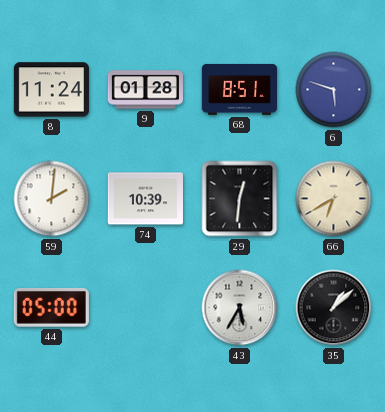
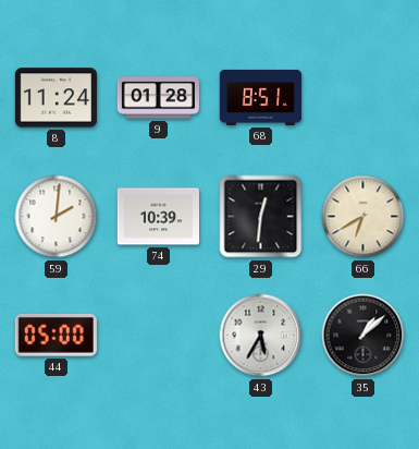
6: 5:48 -> none (334, 90)
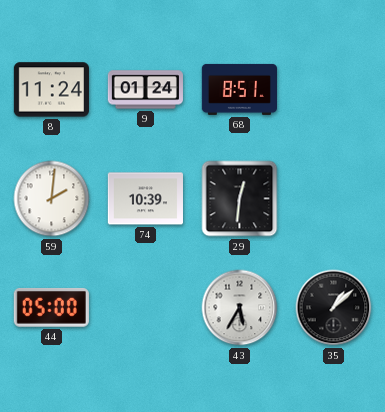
9: 01:28 -> 01:24 (145, 90)
66: 6:40 -> none (363, 217)
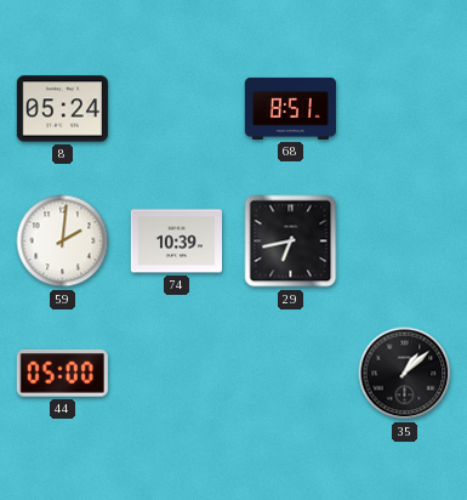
8: 11:24 -> 05:24 (62, 109)
9: 01:24 -> none (145, 90)
29: 12:31 -> 6:43 (291, 242)
43: 5:35 -> none (240, 308)
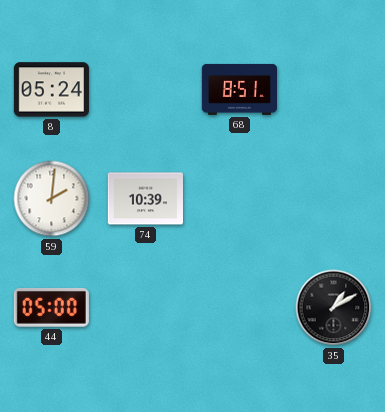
29: 6:43 -> none (291, 242)
35: 1:08 -> 1:10 (334, 308)
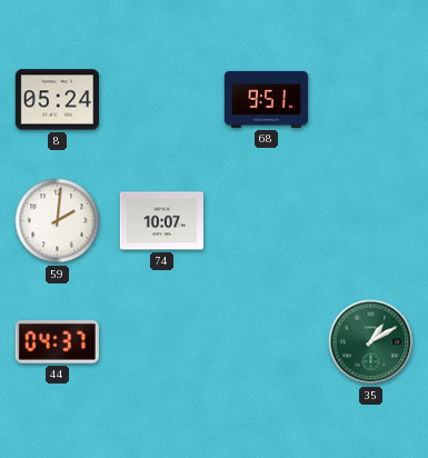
68: 8:51 -> 9:51 (266, 99)
74: 10:39 -> 10:07 (161, 221)
44: 05:00 -> 04:37 (57, 341)
35 dial: black -> green (371, 342)
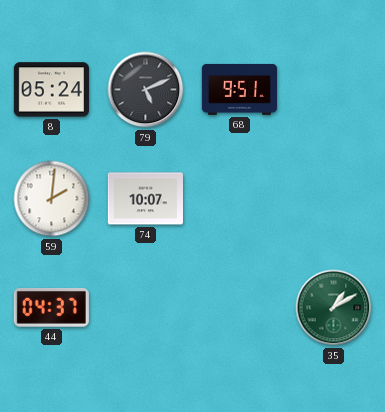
79: none -> 5:11 (146, 90)
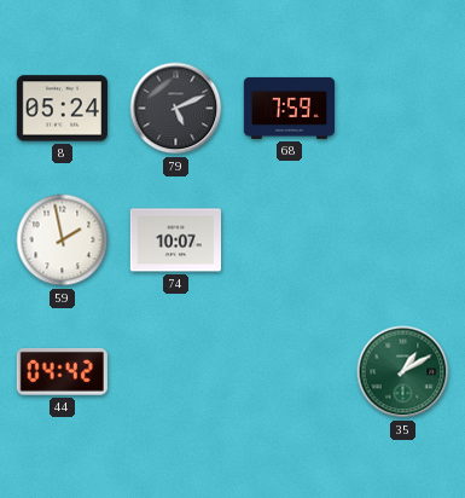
68: 9:51 -> 7:59 (289, 108)
59: 2:01 -> 1:58 (63, 241)
44: 04:37 -> 04:42 (62, 371)
